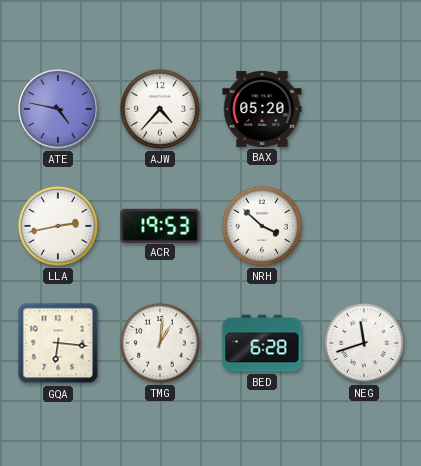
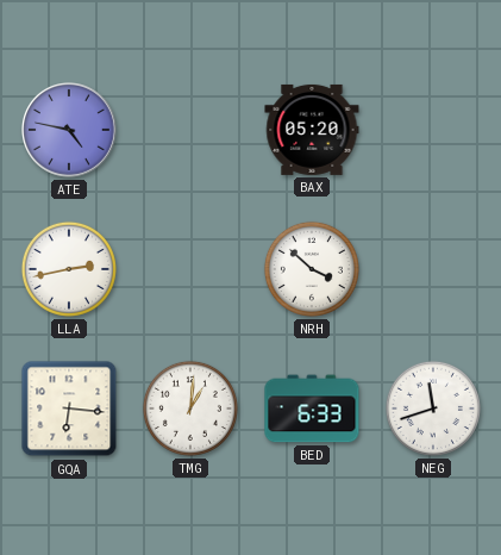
AJW: 4:37 -> none (160, 109)
ACR: 19:53 -> none (160, 225)
BED: 6:28 -> 6:33 (312, 409)
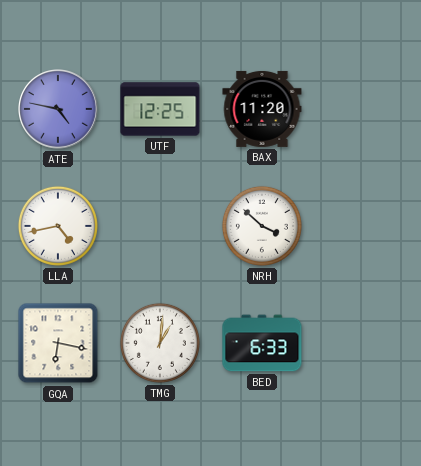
UTF: none -> 12:25 (160, 109)
BAX: 05:20 -> 11:20 (262, 109)
LLA: 2:43 -> 4:43 (58, 226)
GQA: 6:16 -> 6:17 (58, 343)
NEG: 11:42 -> none (433, 409)
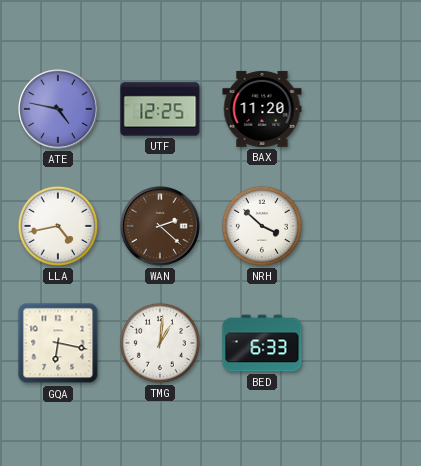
WAN: none -> 2:22 (161, 227)
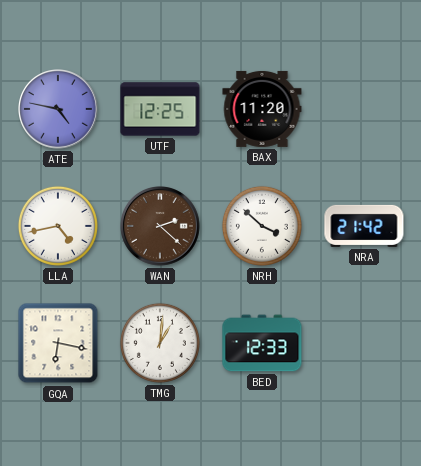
NRA: none -> 21:42 (364, 226)
BED: 6:33 -> 12:33 (262, 343)
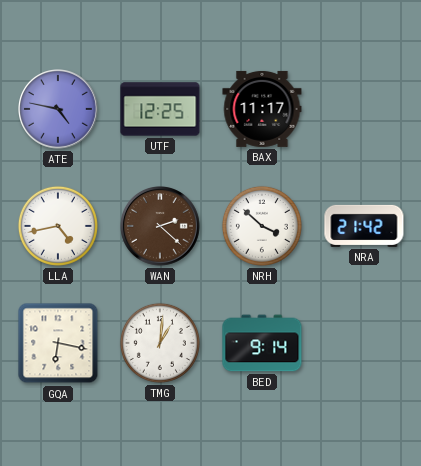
BAX: 11:20 -> 11:17 (262, 109)
BED: 12:33 -> 9:14 (262, 343)
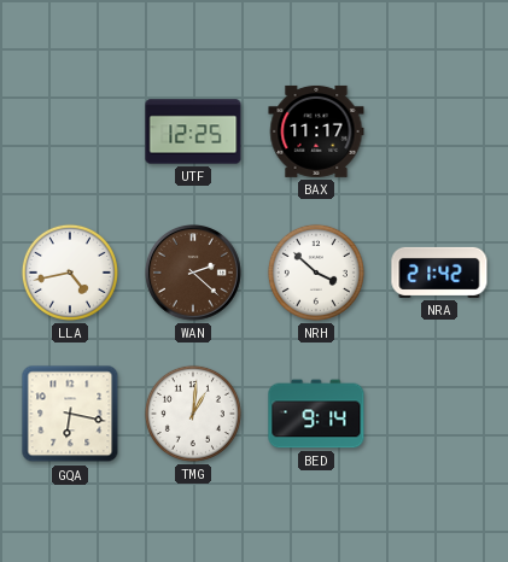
ATE: 4:47 -> none (59, 110)
